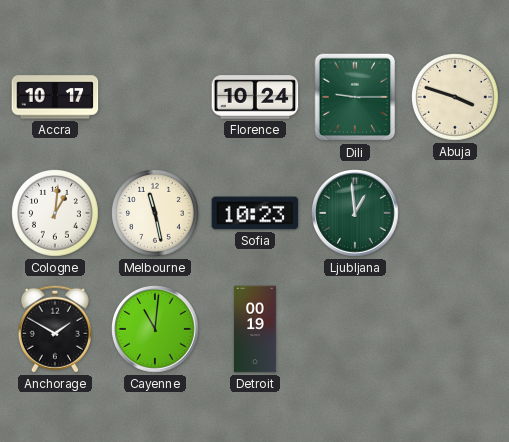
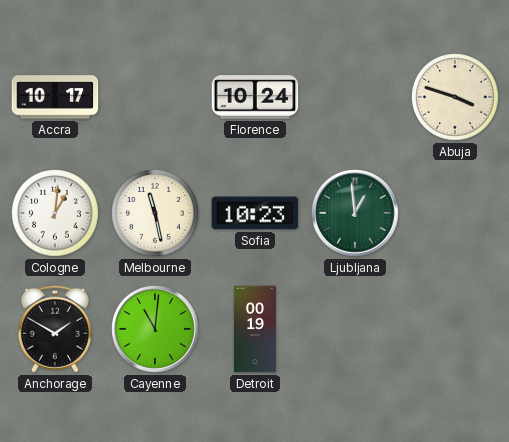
Dili: 9:15 -> none (355, 97)
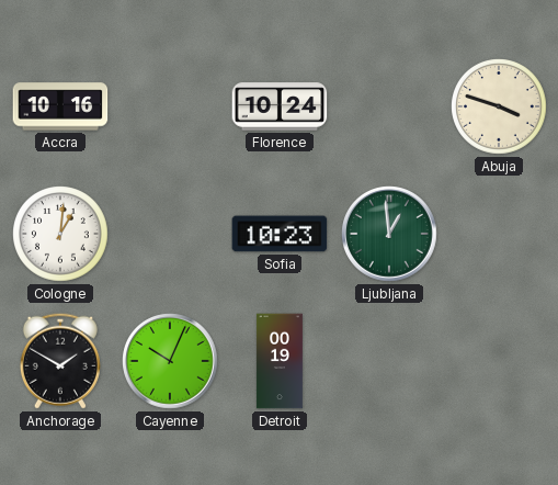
Accra: 10:17 -> 10:16 (60, 106)
Melbourne: 11:28 -> none (156, 214)
Cayenne: 11:01 -> 10:04 (170, 361)
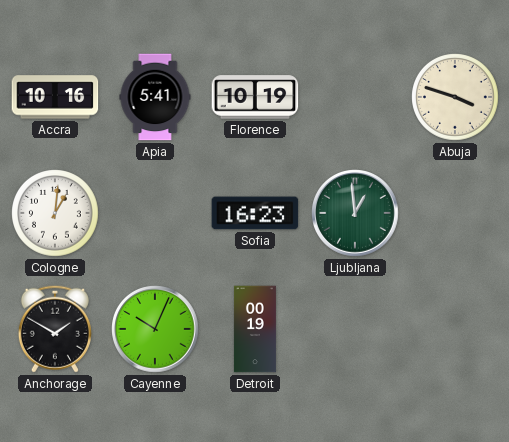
Apia: none -> 5:41 (155, 97)
Florence: 10:24 -> 10:19 (255, 97)
Sofia: 10:23 -> 16:23 (255, 213)
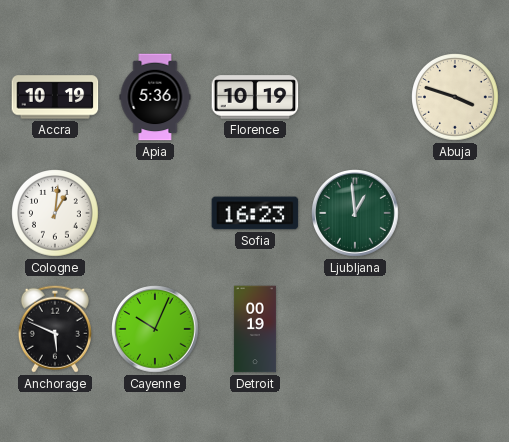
Accra: 10:16 -> 10:19 (55, 97)
Apia: 5:41 -> 5:36 (155, 97)
Anchorage: 1:50 -> 5:49 (55, 329)
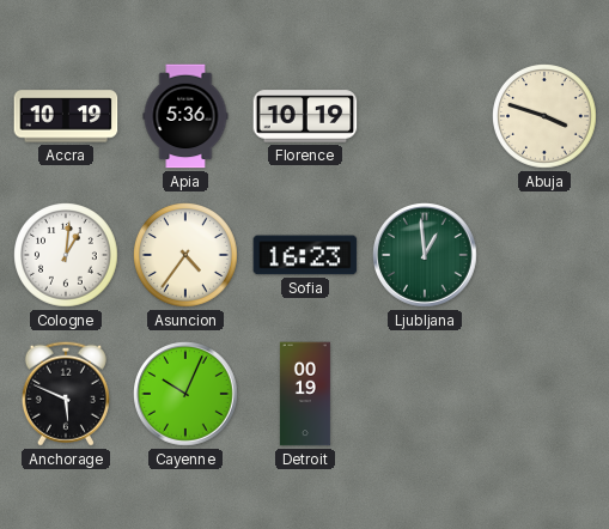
Asuncion: none -> 4:36 (187, 256)
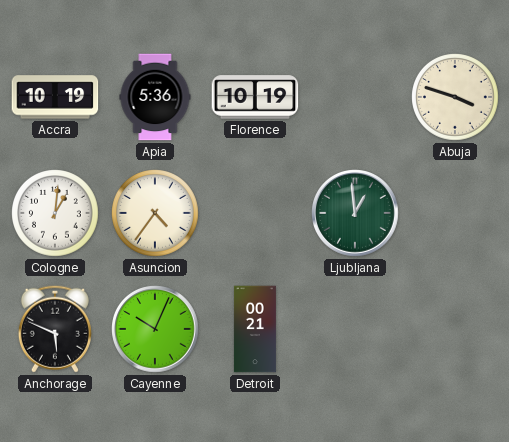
Sofia: 16:23 -> none (305, 255)
Detroit: 00:19 -> 00:21 (255, 329)
